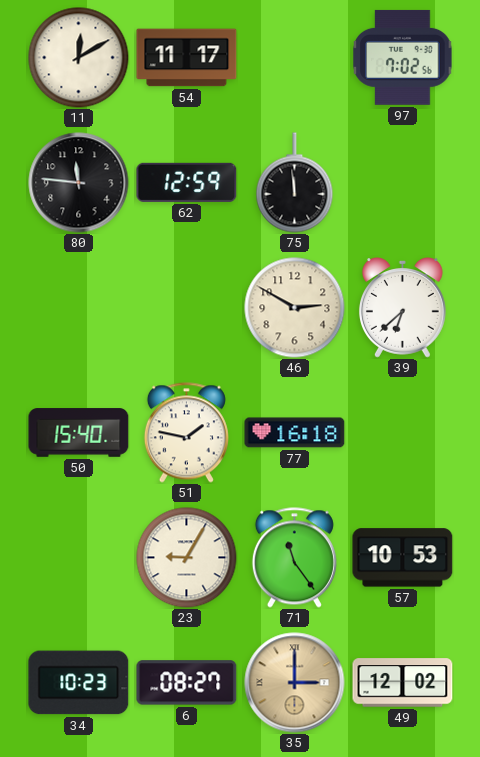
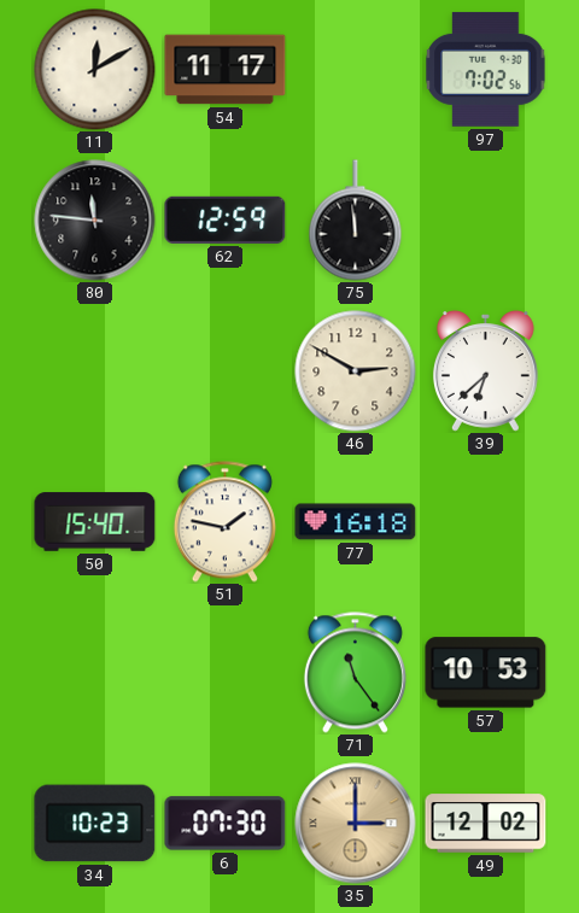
23: 9:05 -> none (187, 558)
6: 08:27 -> 07:30 (226, 824)
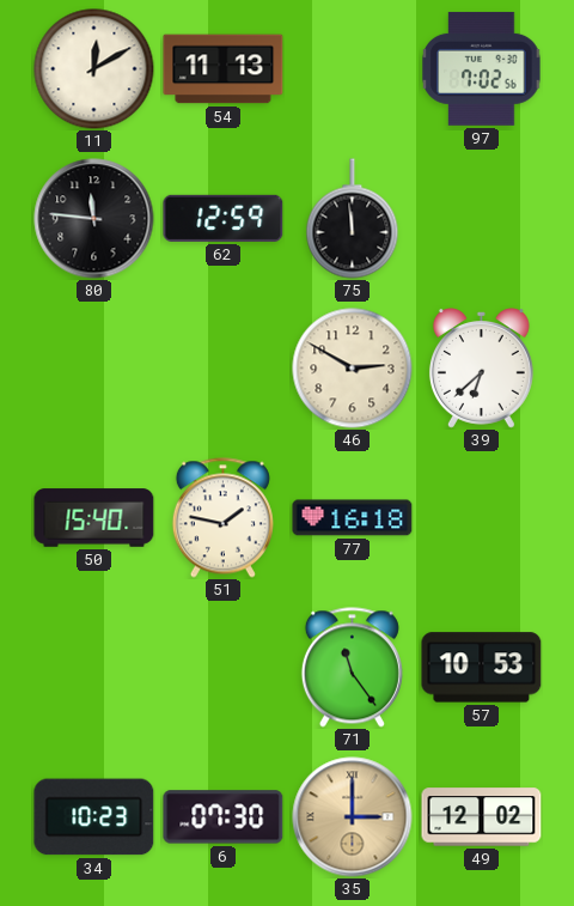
54: 11:17 -> 11:13 (224, 69)
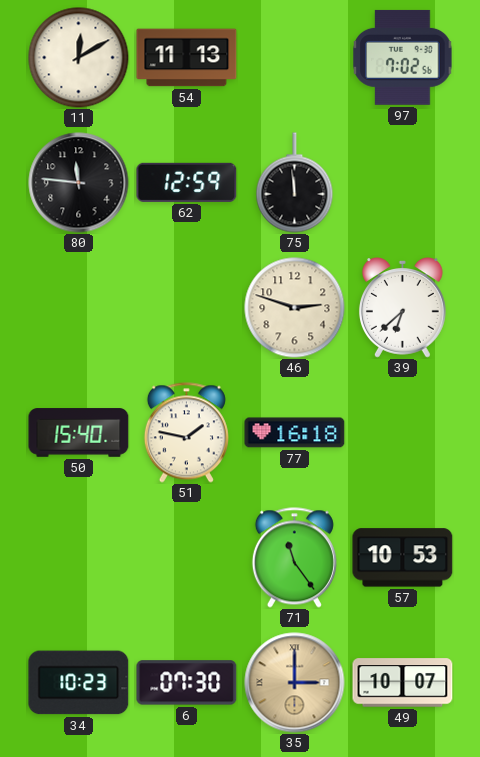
46: 2:50 -> 2:48 (295, 308)
49: 12:02 -> 10:07 (403, 683)
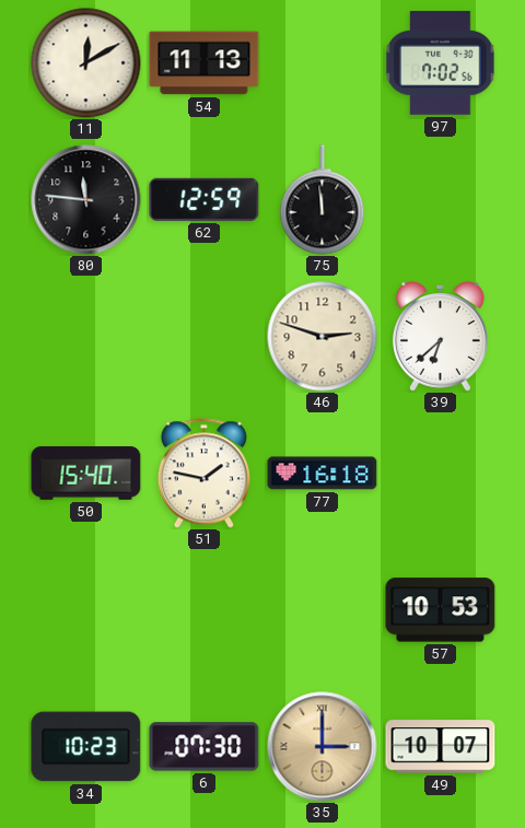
71: 11:24 -> none (294, 558)
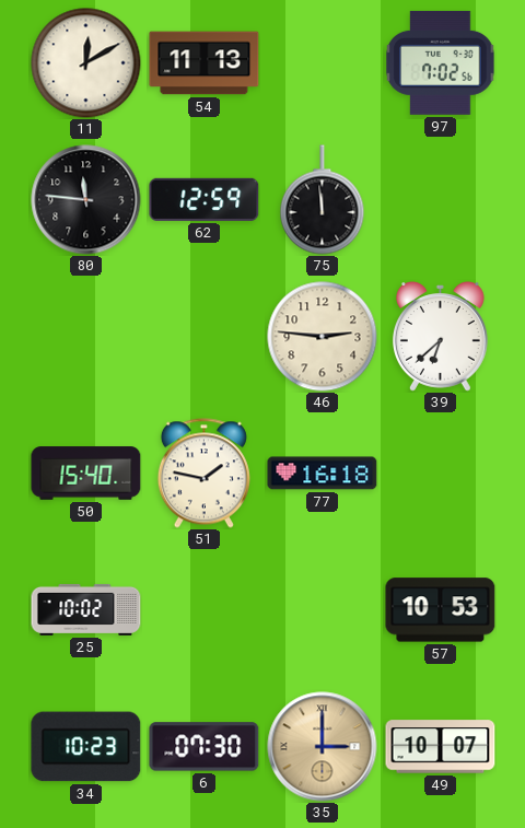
46: 2:48 -> 2:46 (323, 337)
25: none -> 10:02 (86, 609)
